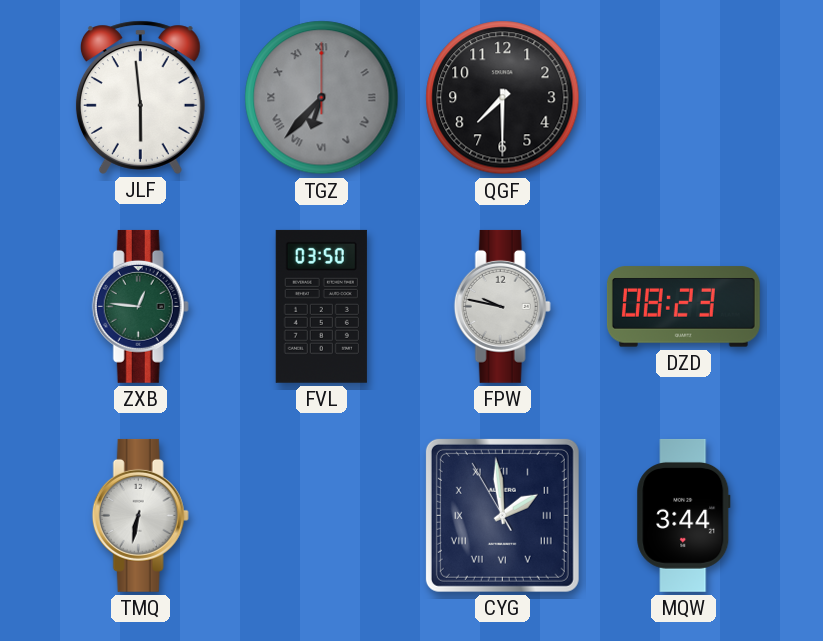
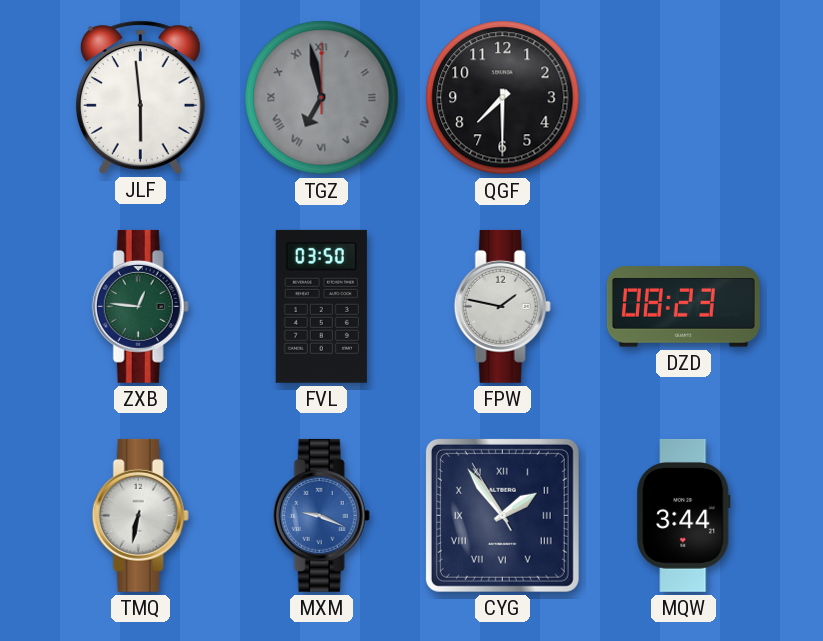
TGZ: 6:37 -> 6:58 (322, 98)
FPW: 9:47 -> 1:47 (502, 306)
MXM: none -> 9:19 (321, 515)
CYG: 1:58 -> 1:53 (502, 515)
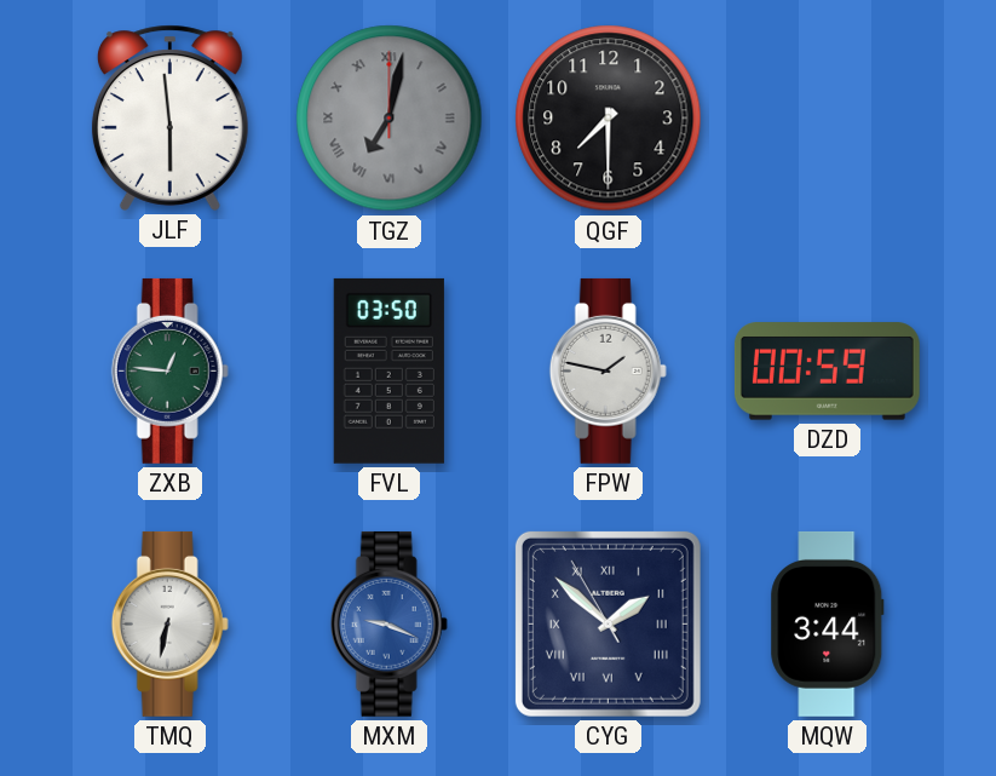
TGZ: 6:58 -> 7:02 (390, 119)
DZD: 08:23 -> 00:59 (827, 372)
CYG: 1:53 -> 1:51 (608, 623)
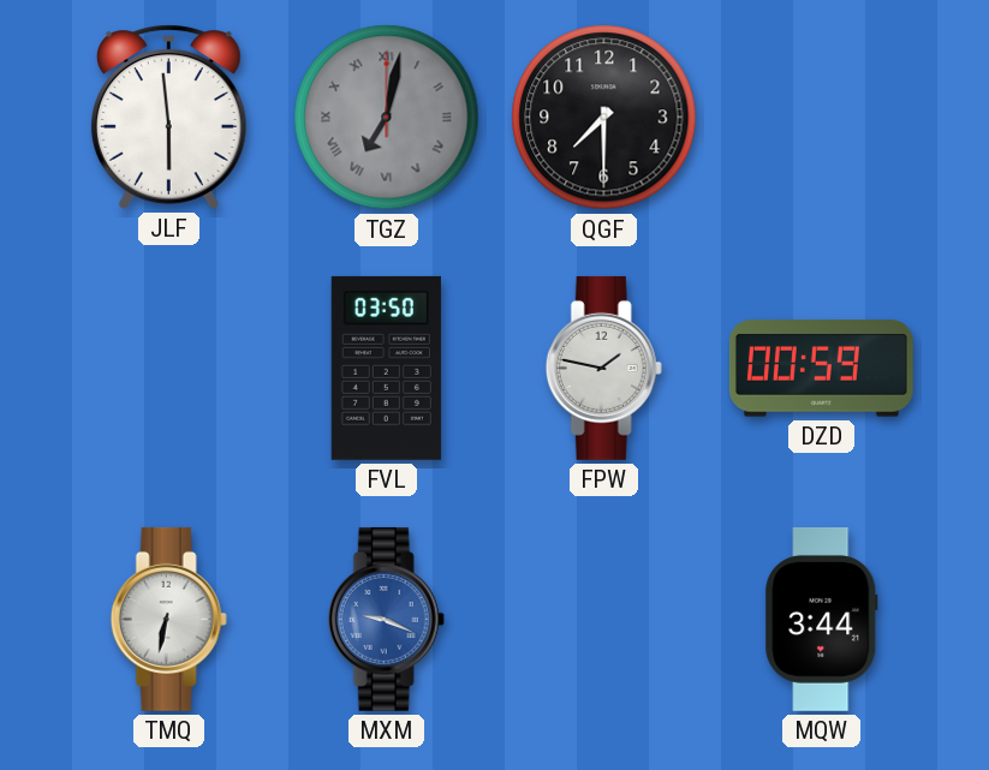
ZXB: 12:46 -> none (169, 370)
CYG: 1:51 -> none (608, 623)
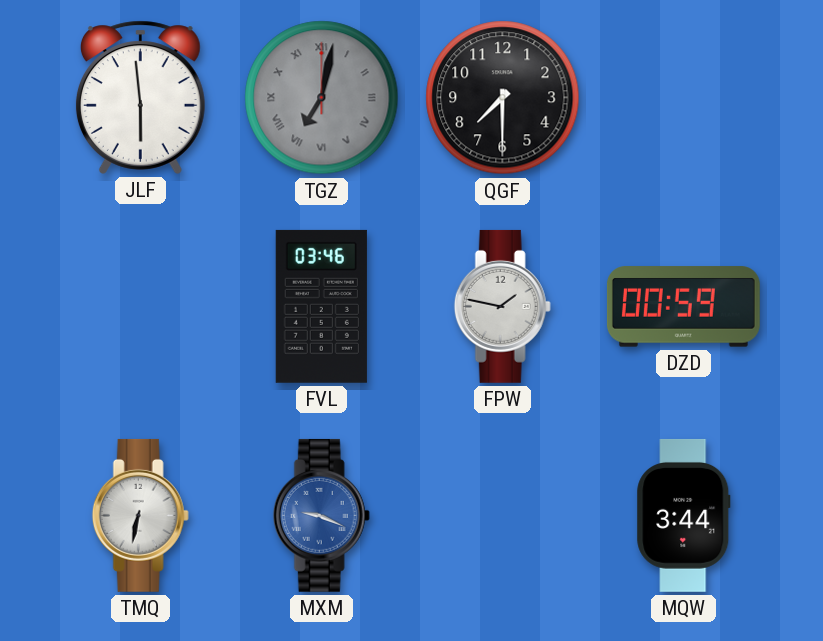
FVL: 03:50 -> 03:46 (321, 306)
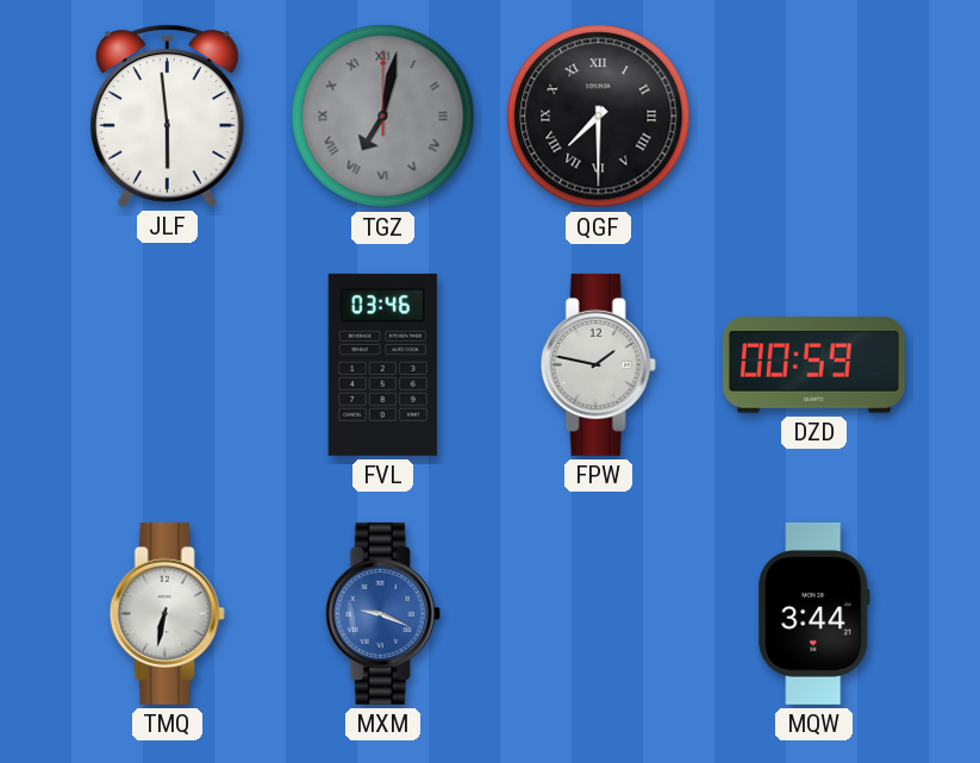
QGF numerals: Arabic -> Roman (599, 117)
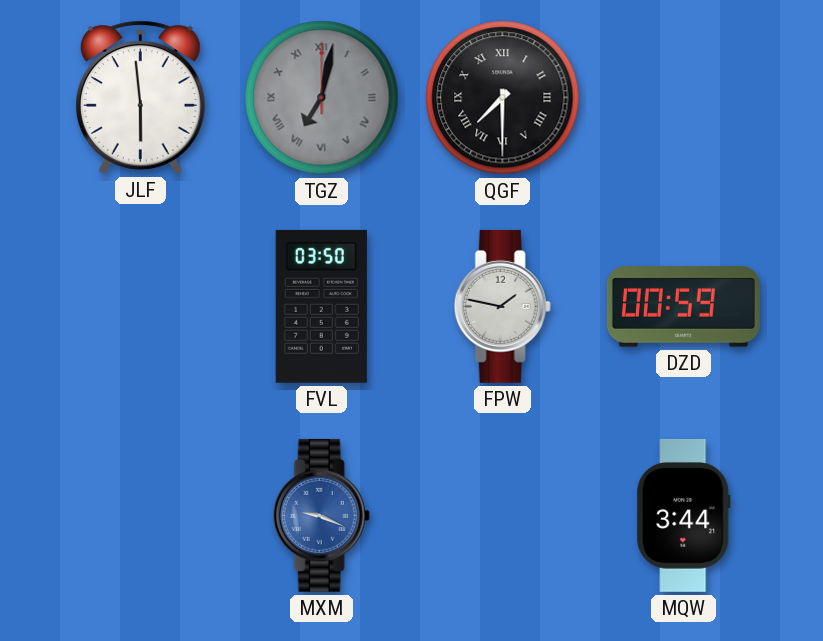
FVL: 03:46 -> 03:50 (321, 306)
TMQ: 6:32 -> none (167, 613)
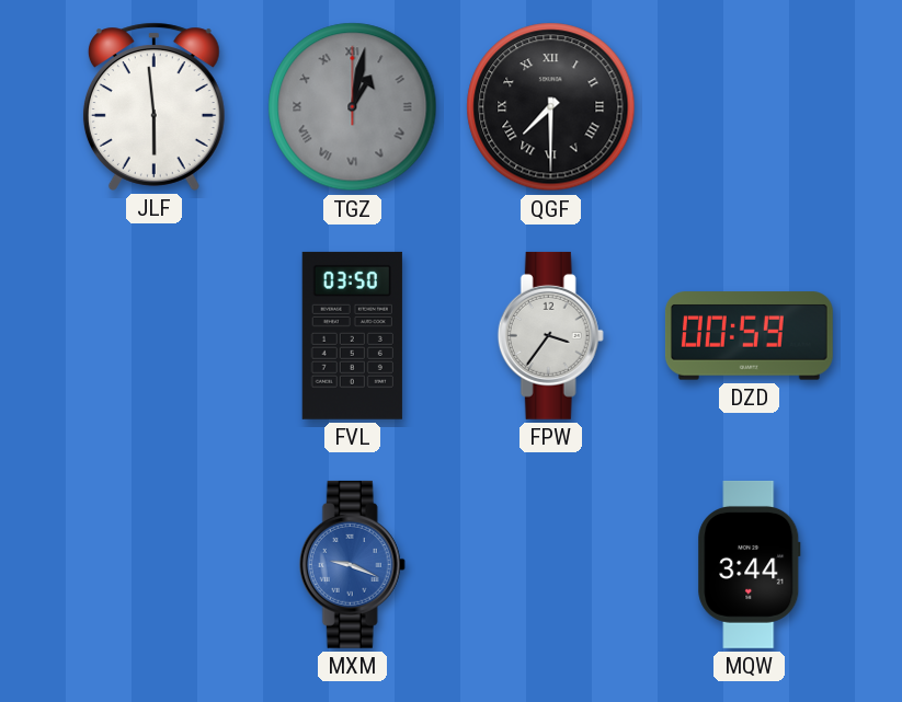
TGZ: 7:02 -> 1:02 (353, 107)
FPW: 1:47 -> 3:36 (550, 335)
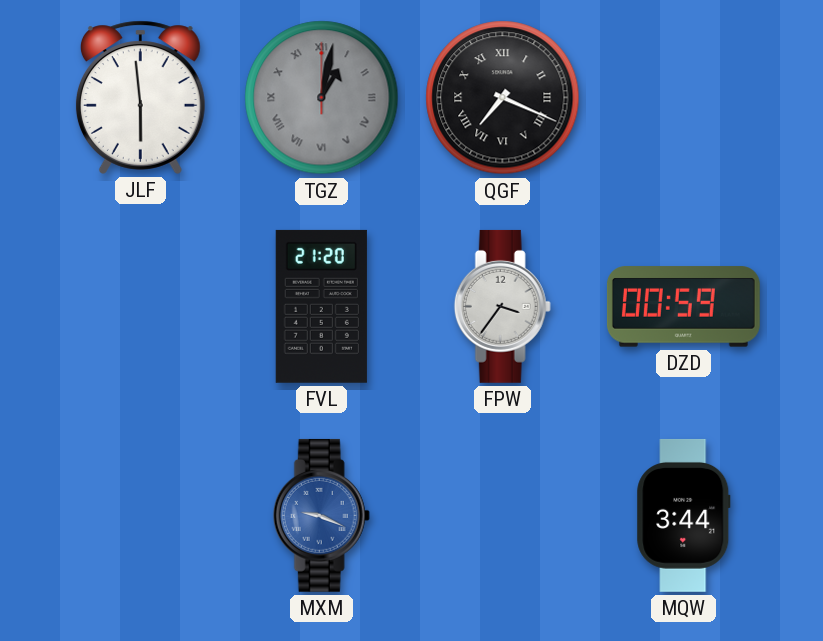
QGF: 7:30 -> 7:19 (503, 98)
FVL: 03:50 -> 21:20 (321, 306)
